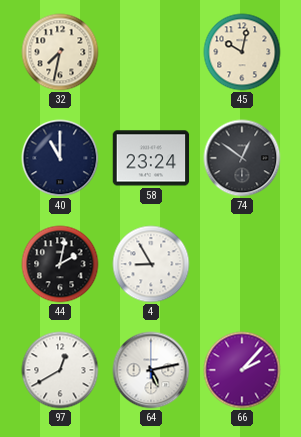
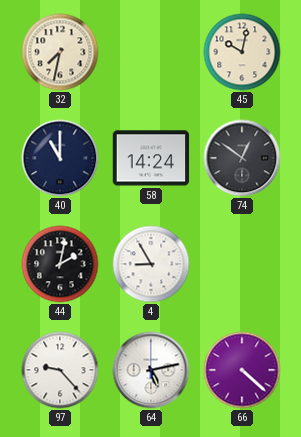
58: 23:24 -> 14:24 (151, 158)
97: 12:40 -> 9:23 (60, 370)
66: 2:07 -> 4:22 (242, 370)
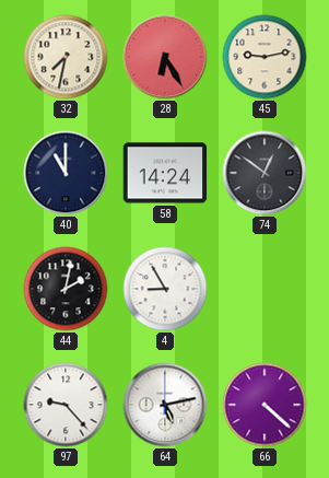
28: none -> 6:25 (165, 57)
45: 10:02 -> 9:13 (265, 57)
